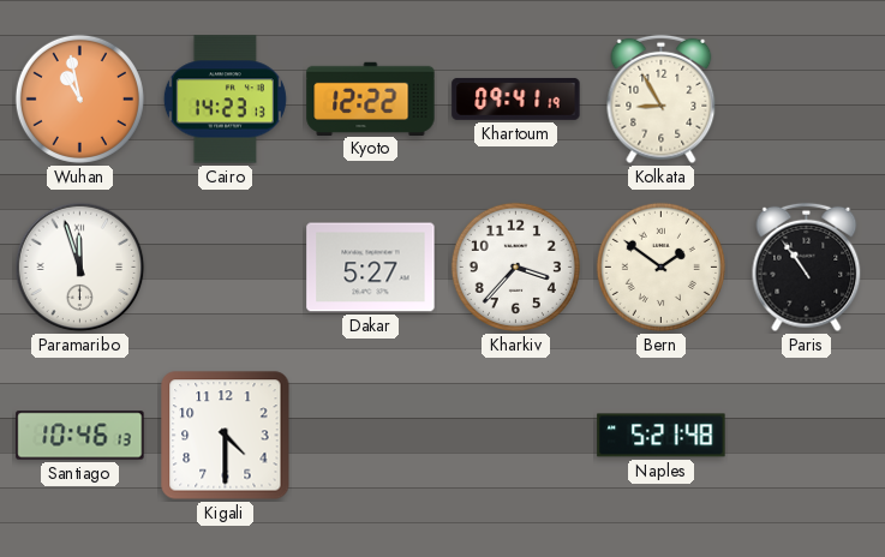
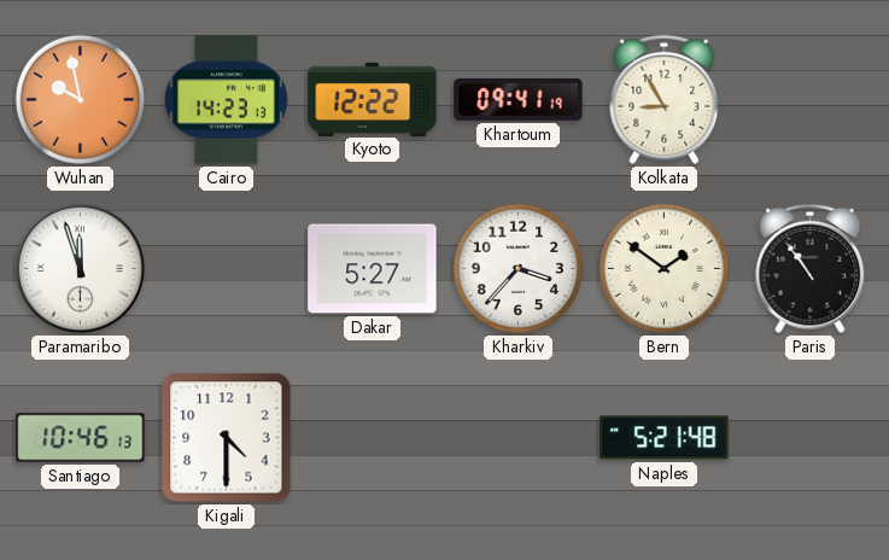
Wuhan: 10:58 -> 9:58 (80, 99)
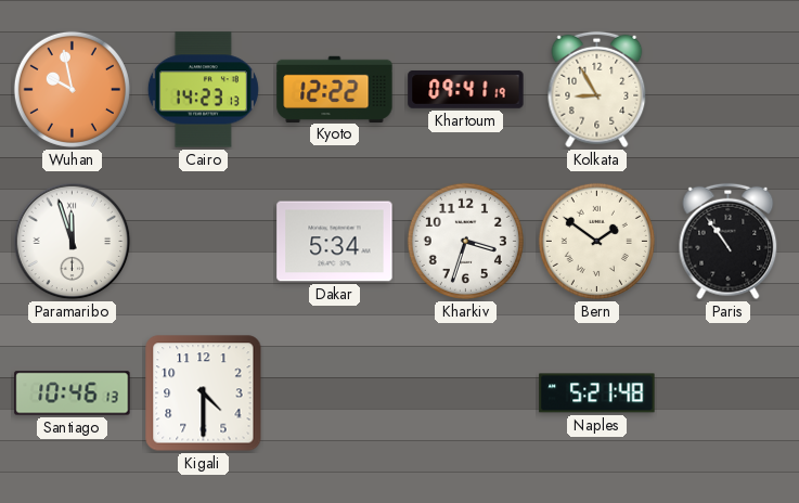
Dakar: 5:27 -> 5:34 (335, 242)
Kharkiv: 3:37 -> 3:33 (465, 241)
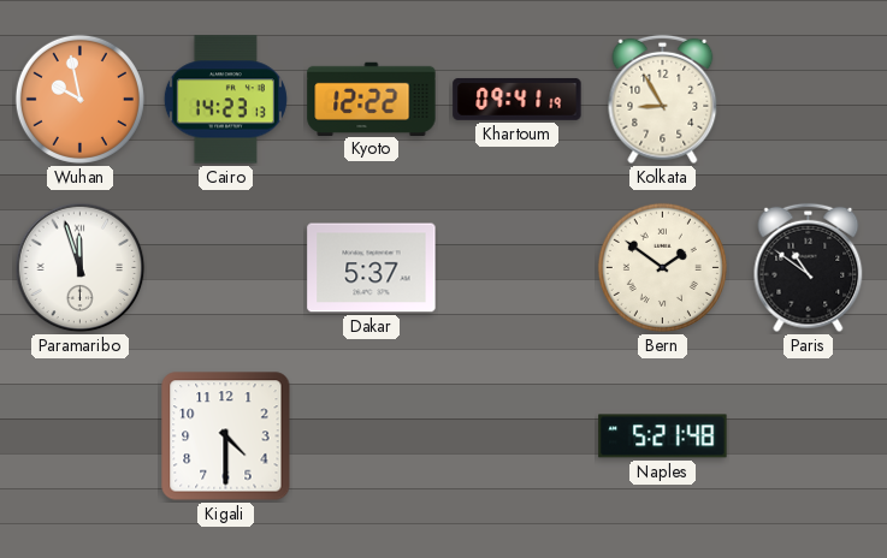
Dakar: 5:34 -> 5:37 (372, 268)
Kharkiv: 3:33 -> none (465, 241)
Paris: 10:54 -> 10:51 (809, 268)
Santiago: 10:46 -> none (73, 394)
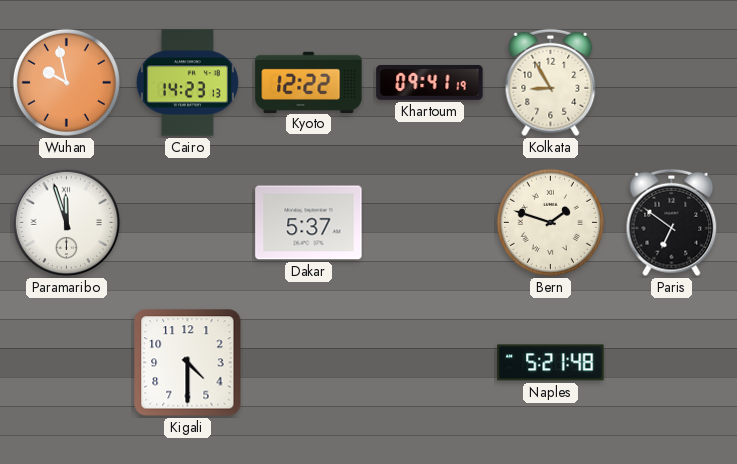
Bern: 1:51 -> 1:48 (550, 222)
Paris: 10:51 -> 6:51 (672, 223)
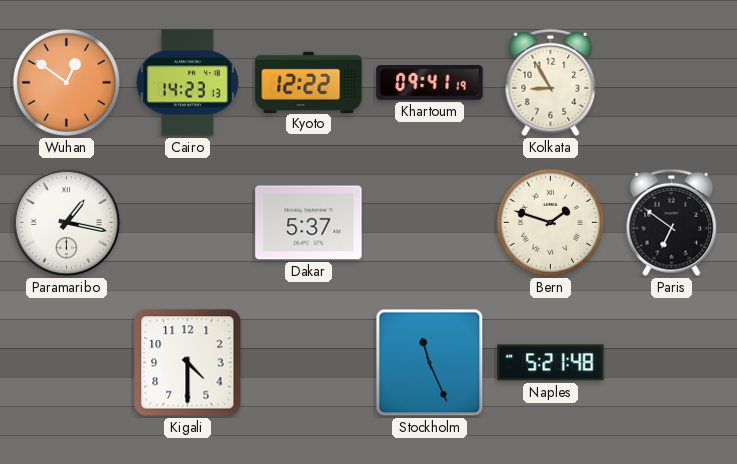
Wuhan: 9:58 -> 12:51 (66, 82)
Paramaribo: 11:57 -> 1:17 (67, 223)
Stockholm: none -> 11:26 (430, 363)
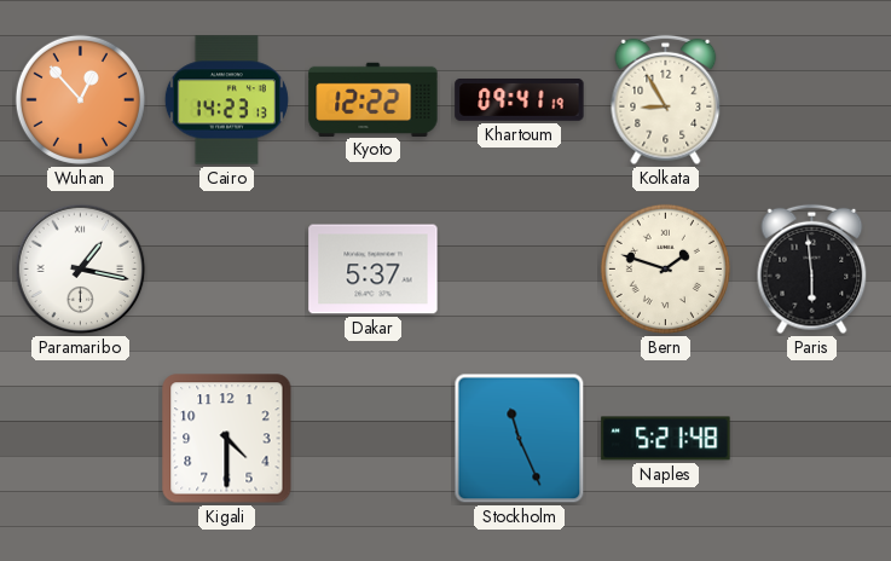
Wuhan: 12:51 -> 12:53 (80, 99)
Paris: 6:51 -> 5:59 (812, 270)
